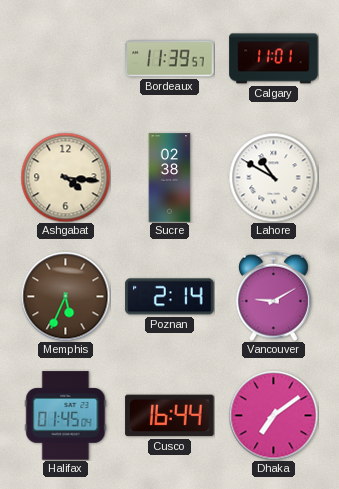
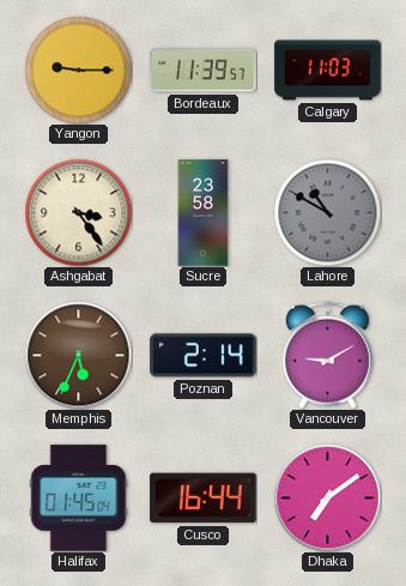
Yangon: none -> 9:15 (78, 70)
Calgary: 11:01 -> 11:03 (328, 71)
Ashgabat: 4:16 -> 3:24 (78, 212)
Sucre: 02:38 -> 23:58 (204, 213)
Lahore dial: white -> grey (327, 212)
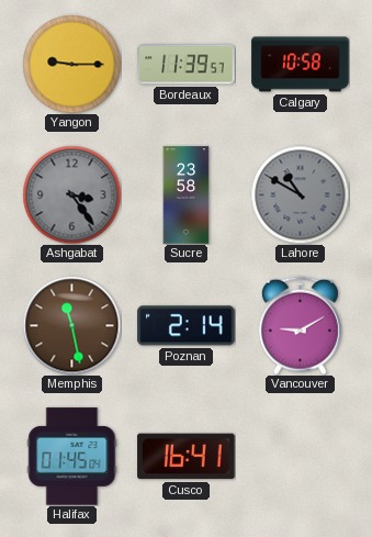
Calgary: 11:03 -> 10:58 (301, 65)
Ashgabat dial: cream -> grey (71, 194)
Memphis: 5:34 -> 11:28 (71, 325)
Cusco: 16:44 -> 16:41 (187, 457)
Dhaka: 7:09 -> none (327, 497)
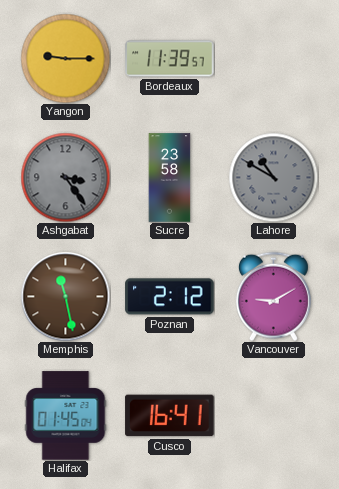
Calgary: 10:58 -> none (301, 65)
Poznan: 2:14 -> 2:12 (170, 297)
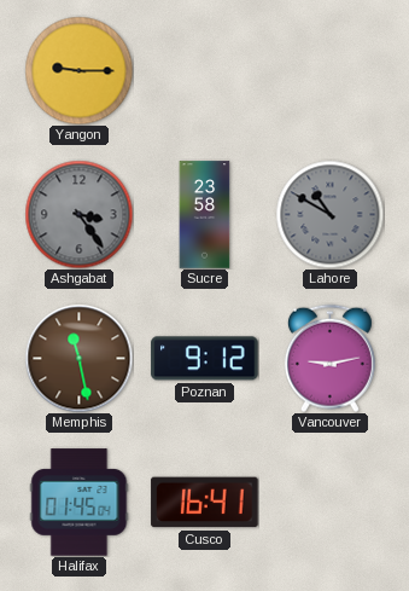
Bordeaux: 11:39 -> none (170, 59)
Poznan: 2:12 -> 9:12 (205, 359)
Vancouver: 9:10 -> 9:13 (329, 358)
